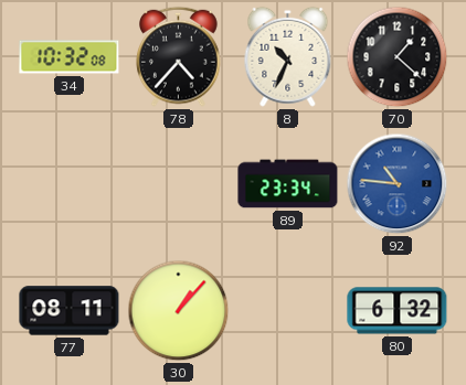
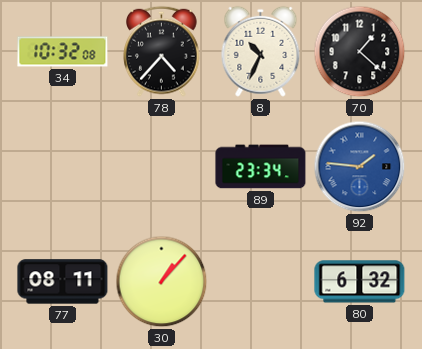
92: 10:46 -> 1:46 (360, 167)
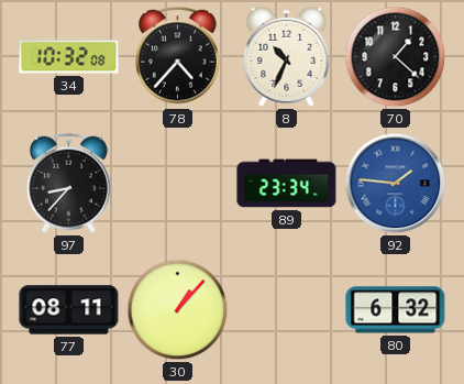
97: none -> 8:37 (69, 183)
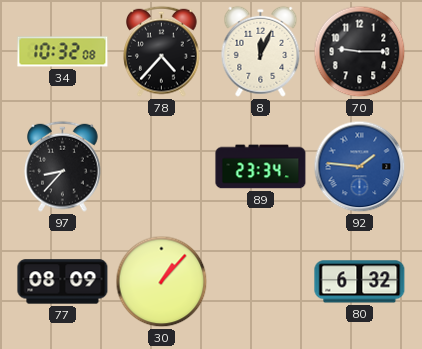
8: 10:34 -> 12:04 (261, 51)
70: 1:22 -> 9:15 (360, 52)
77: 08:11 -> 08:09 (63, 282)
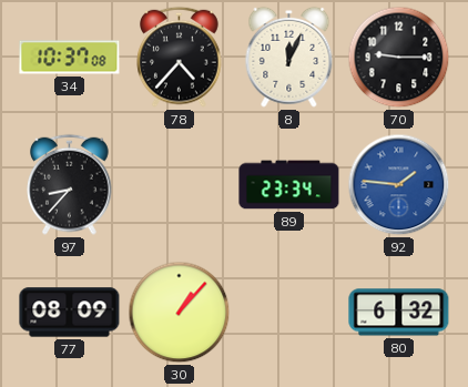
34: 10:32 -> 10:37 (70, 58)
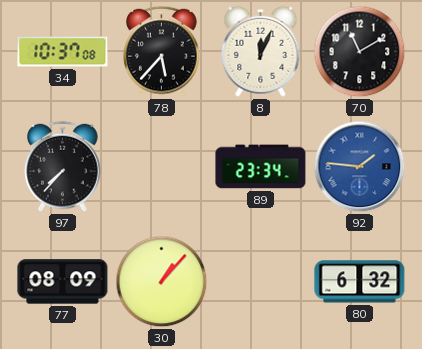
78: 4:37 -> 5:37 (162, 51)
70: 9:15 -> 11:10 (360, 52)
97: 8:37 -> 7:37 (63, 166)
